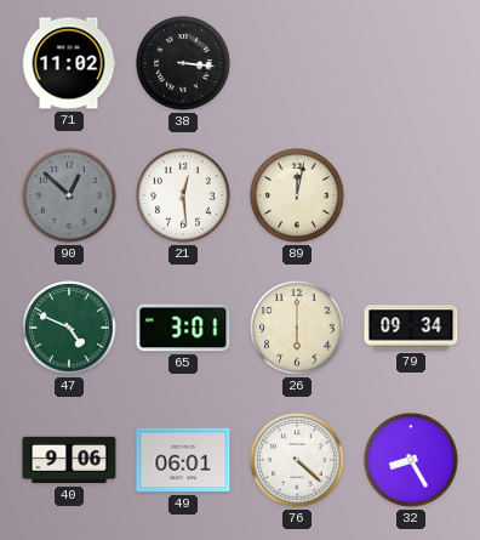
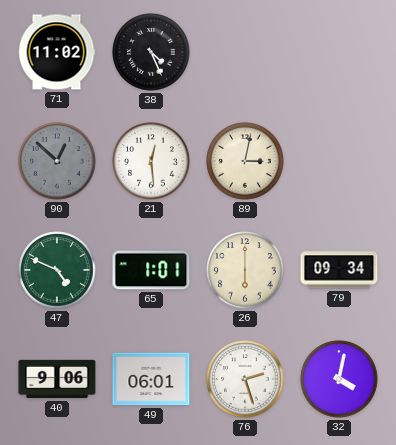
38: 3:16 -> 4:26 (151, 52)
89: 12:02 -> 3:02 (245, 161)
65: 3:01 -> 1:01 (151, 270)
76: 4:22 -> 2:27 (245, 379)
32: 8:25 -> 4:02 (339, 379)
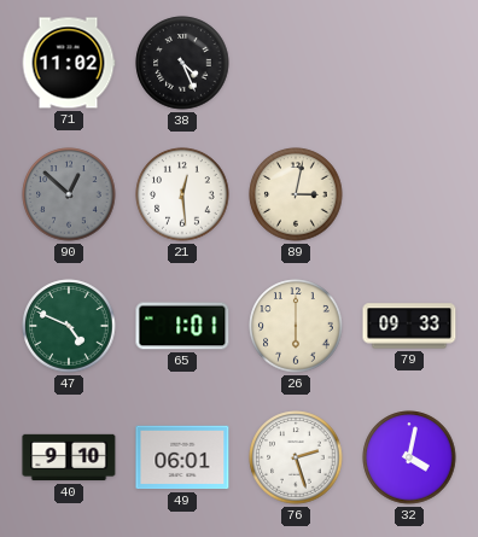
79: 09:34 -> 09:33 (409, 326)
40: 9:06 -> 9:10 (69, 457)
